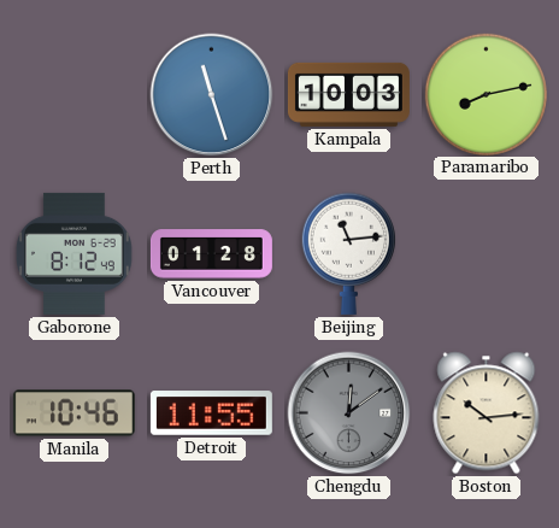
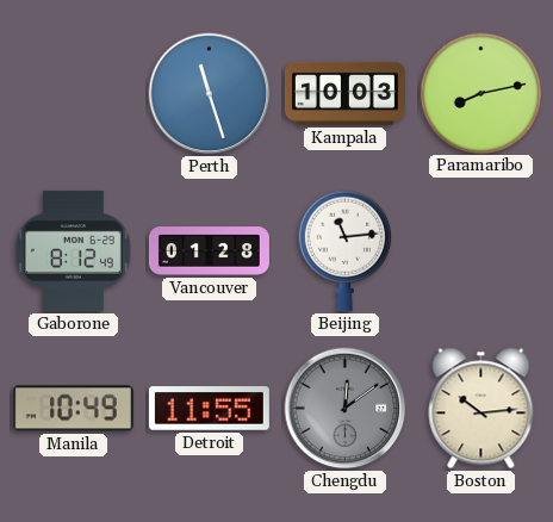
Manila: 10:46 -> 10:49 (73, 409)
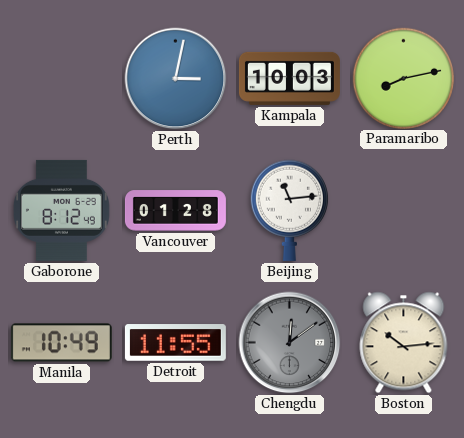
Perth: 11:27 -> 3:02 (176, 79)
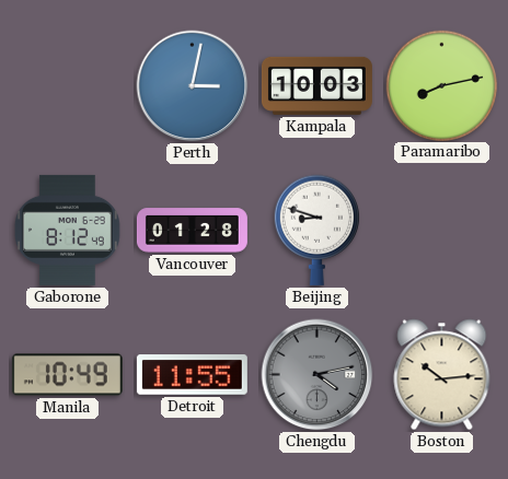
Beijing: 11:14 -> 8:48 (316, 230)
Chengdu: 12:09 -> 4:13 (317, 375)
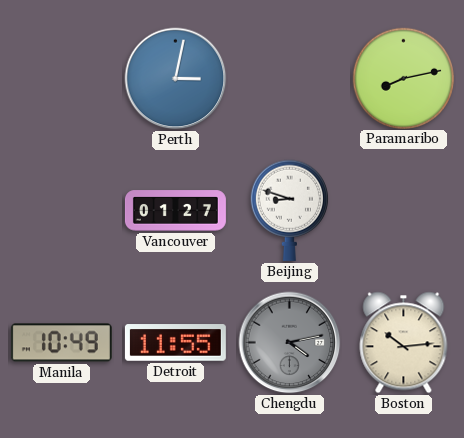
Kampala: 10:03 -> none (316, 85)
Gaborone: 8:12 -> none (67, 230)
Vancouver: 01:28 -> 01:27 (175, 211)
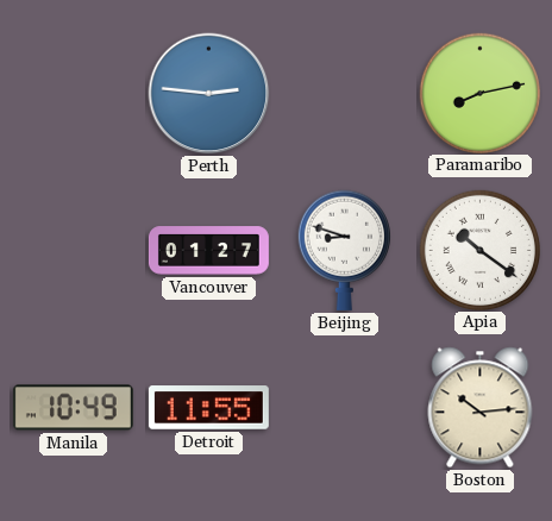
Perth: 3:02 -> 2:46 (209, 94)
Apia: none -> 10:21 (479, 250)
Chengdu: 4:13 -> none (290, 343)
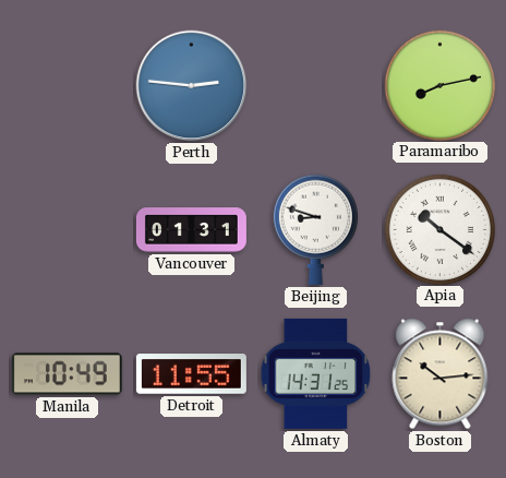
Vancouver: 01:27 -> 01:31 (191, 230)
Almaty: none -> 14:31 (316, 373)
